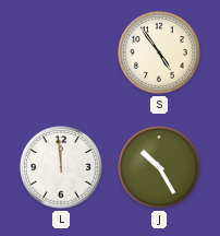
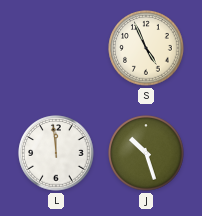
S: 4:54 -> 4:56 (146, 48)
J: 10:25 -> 10:27 (146, 153)
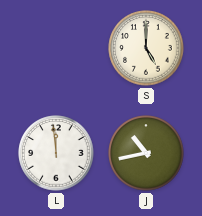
S: 4:56 -> 5:00 (146, 48)
J: 10:27 -> 10:43 (146, 153)
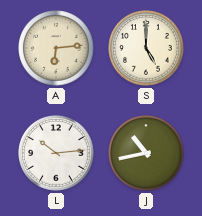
A: none -> 6:14 (56, 48)
L: 11:59 -> 10:14 (56, 153)
